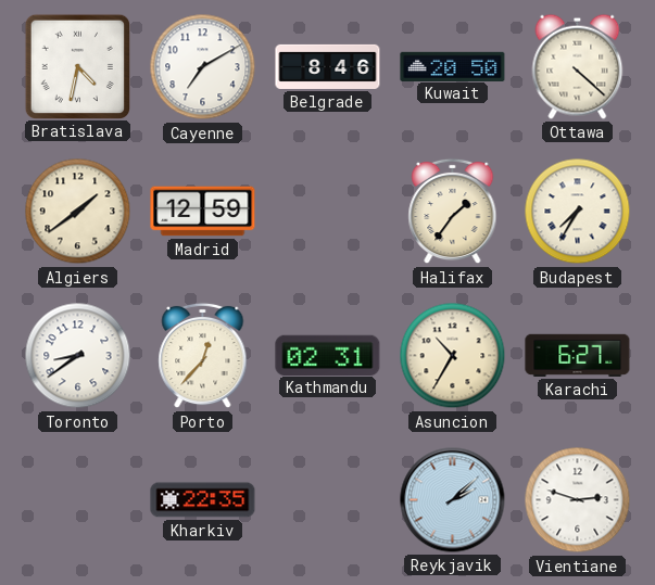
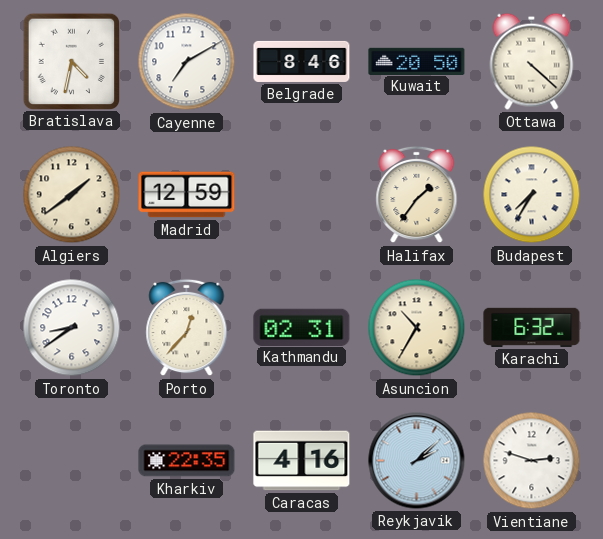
Karachi: 6:27 -> 6:32 (532, 327)
Caracas: none -> 4:16 (302, 461)
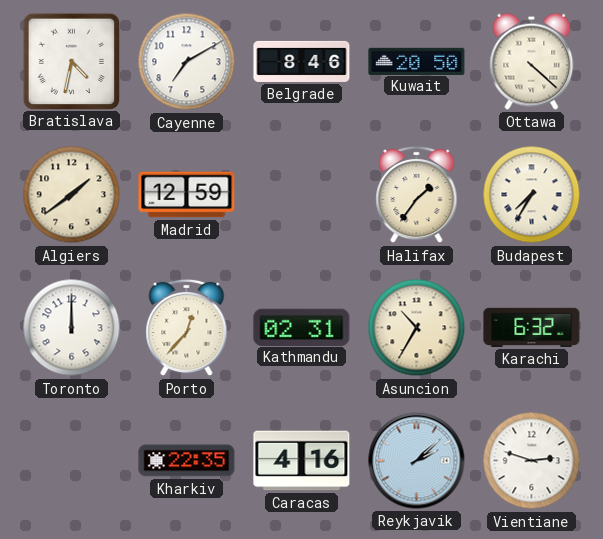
Toronto: 8:39 -> 12:00 (72, 328)
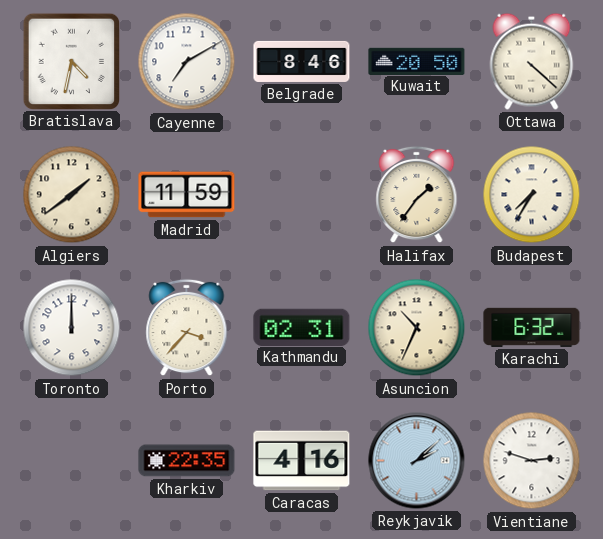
Madrid: 12:59 -> 11:59 (187, 195)
Porto: 12:37 -> 3:37 (187, 328)
Asuncion: 10:35 -> 10:34 (417, 328)
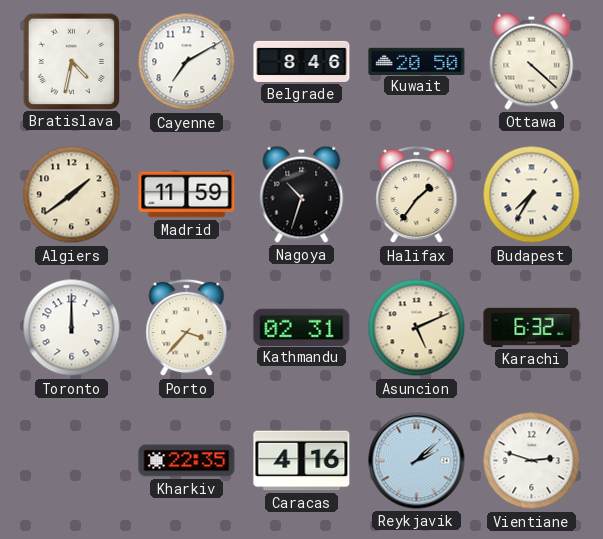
Nagoya: none -> 10:33 (302, 194)
Asuncion: 10:34 -> 5:11 (417, 328)
